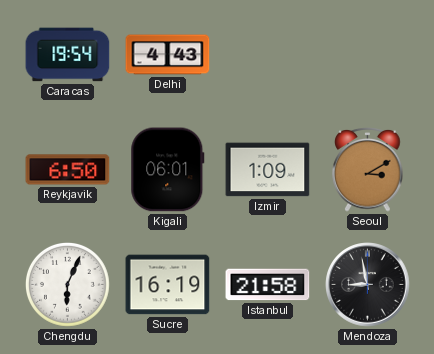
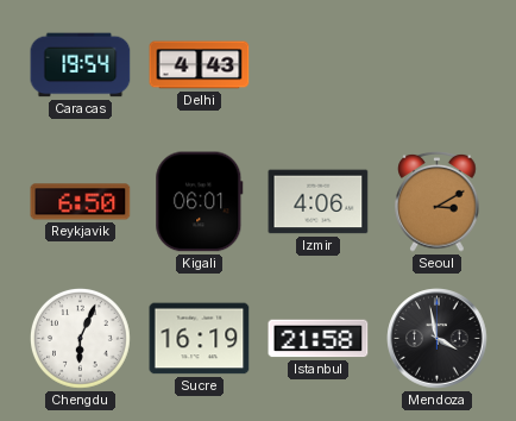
Izmir: 1:09 -> 4:06 (319, 202)
Mendoza: 8:58 -> 3:58 (438, 339)
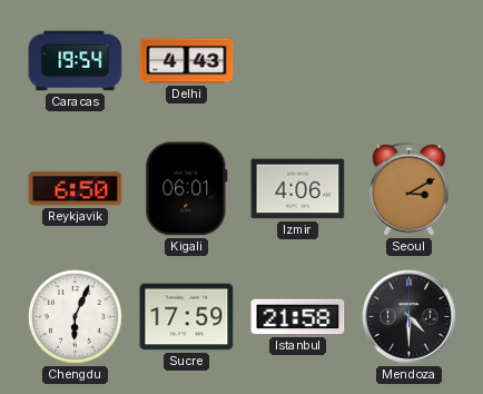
Sucre: 16:19 -> 17:59 (187, 317)
Mendoza: 3:58 -> 4:30 (410, 317)
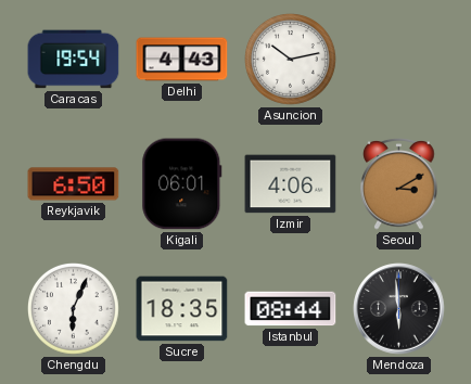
Asuncion: none -> 10:13 (291, 60)
Sucre: 17:59 -> 18:35 (182, 309)
Istanbul: 21:58 -> 08:44 (291, 309)
Mendoza: 4:30 -> 5:59 (399, 309)
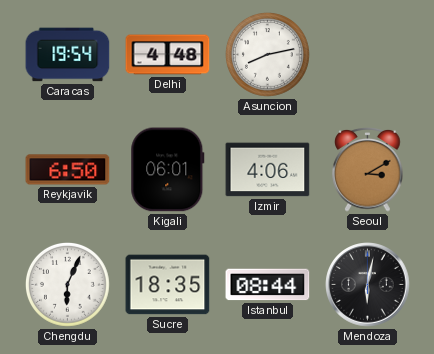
Delhi: 4:43 -> 4:48 (168, 55)
Asuncion: 10:13 -> 8:13 (268, 55)
Mendoza: 5:59 -> 6:02 (368, 285)
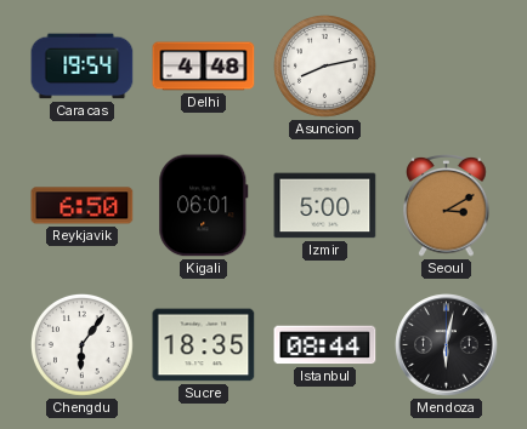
Izmir: 4:06 -> 5:00 (325, 206)
Chengdu: 6:04 -> 6:06 (83, 345)
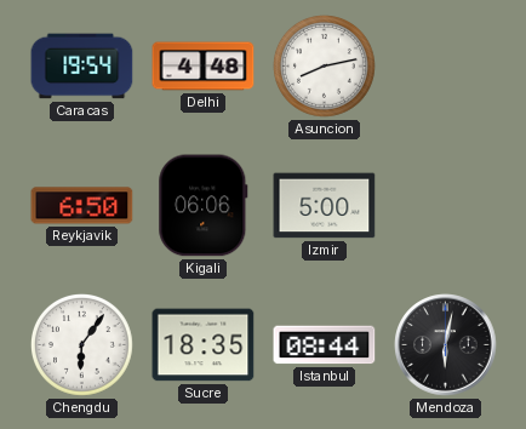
Kigali: 06:01 -> 06:06 (204, 206)
Seoul: 3:10 -> none (447, 206)
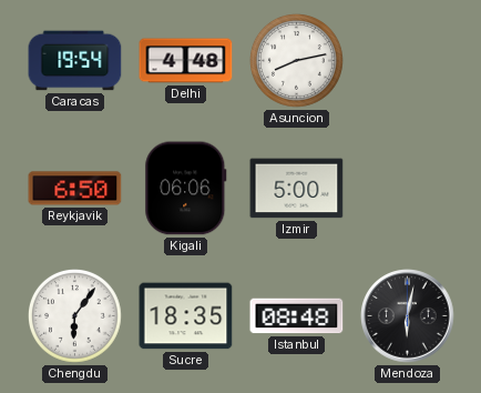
Istanbul: 08:44 -> 08:48 (297, 316)
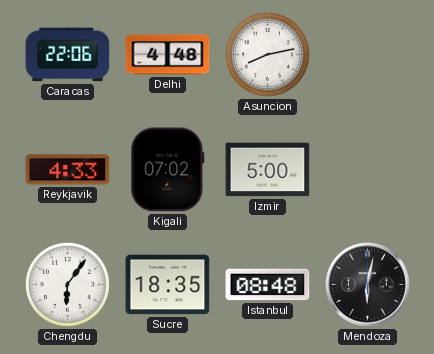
Caracas: 19:54 -> 22:06 (68, 55)
Reykjavik: 6:50 -> 4:33 (68, 170)
Kigali: 06:06 -> 07:02 (168, 170)
